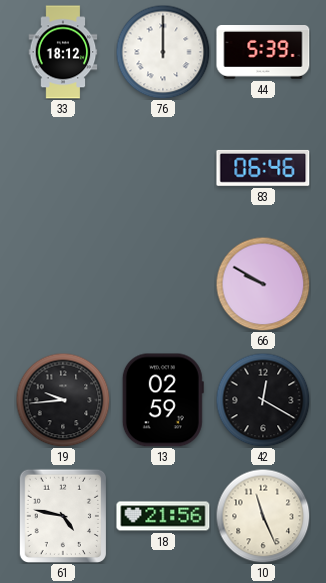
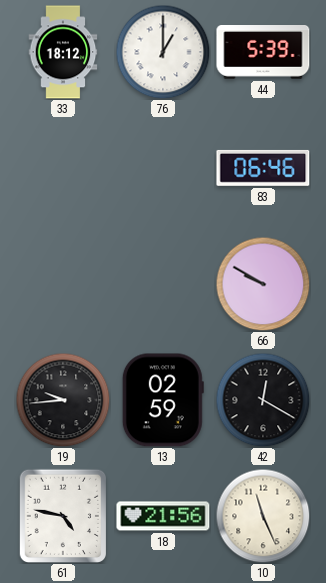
76: 12:00 -> 1:00 (163, 52)
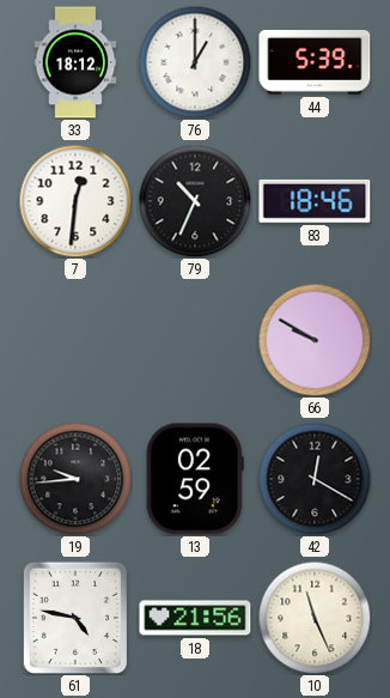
7: none -> 12:31 (75, 201)
79: none -> 10:34 (195, 201)
83: 06:46 -> 18:46 (315, 201)
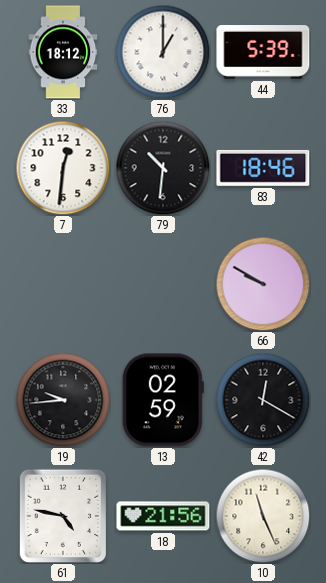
79: 10:34 -> 10:31 (163, 168)
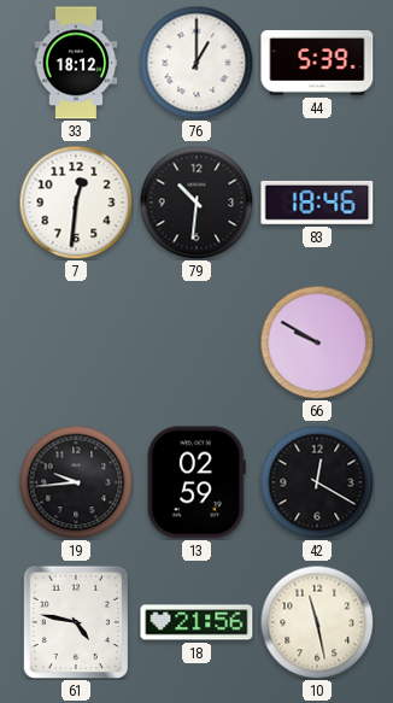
10: 11:26 -> 11:28 (317, 622)
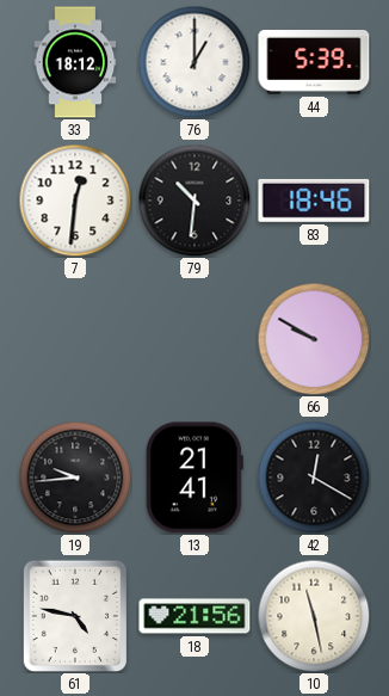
13: 02:59 -> 21:41 (194, 478)
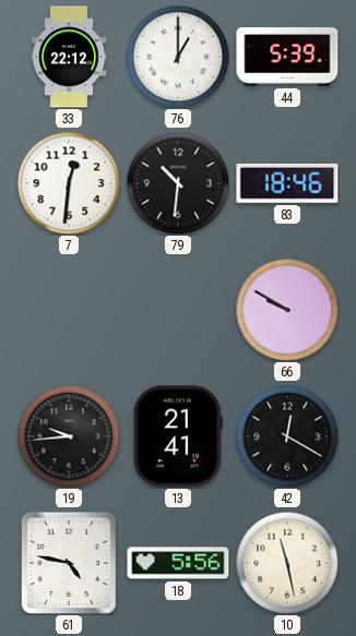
33: 18:12 -> 22:12 (69, 57)
18: 21:56 -> 5:56 (178, 563)
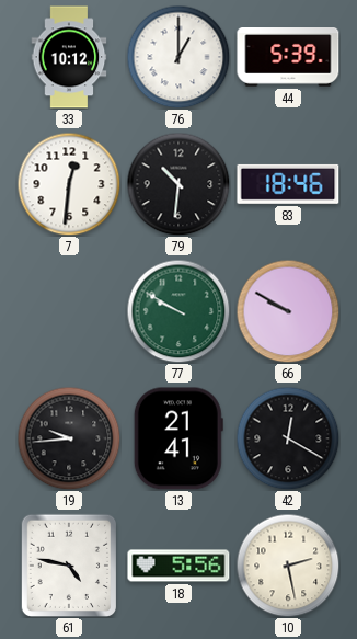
33: 22:12 -> 10:12 (69, 57)
77: none -> 9:50 (178, 311)
10: 11:28 -> 2:28 (288, 566)
